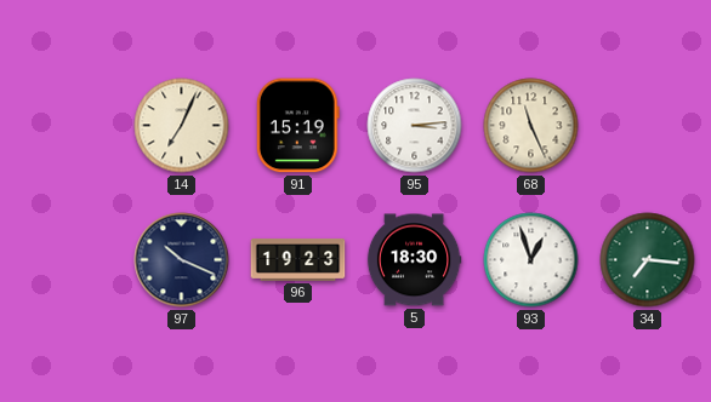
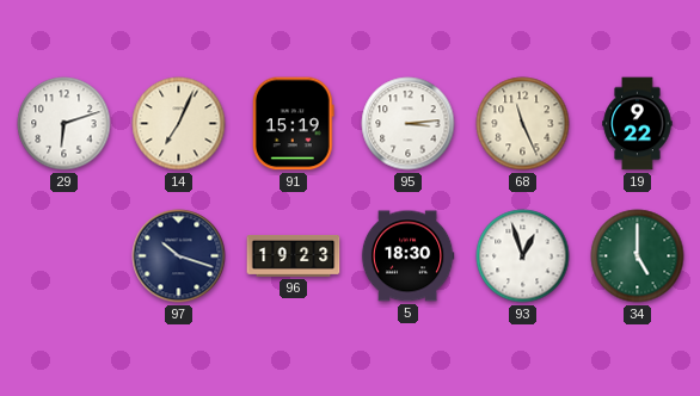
29: none -> 6:12 (65, 124)
19: none -> 9:22 (638, 124)
97: 10:19 -> 10:18 (179, 256)
34: 7:16 -> 5:00 (638, 256)
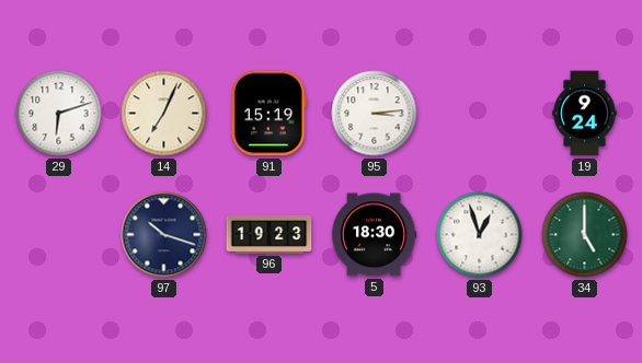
68: 11:26 -> none (523, 124)
19: 9:22 -> 9:24 (585, 114)
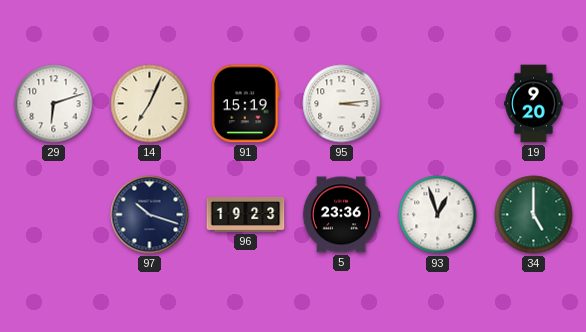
19: 9:24 -> 9:20 (534, 104)
5: 18:30 -> 23:36 (341, 215)
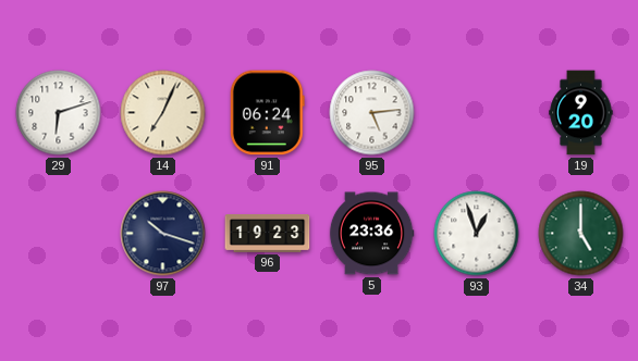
91: 15:19 -> 06:24 (267, 113)
95: 3:14 -> 5:14 (372, 113)
